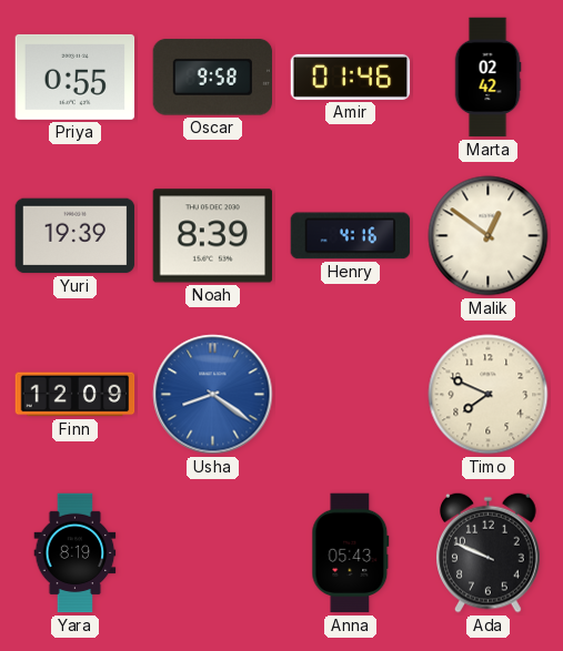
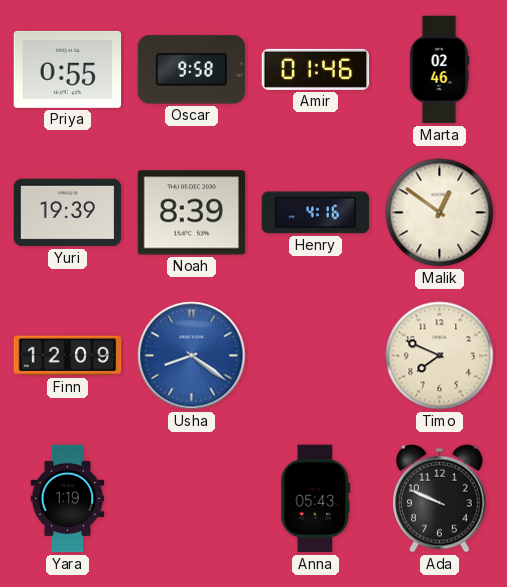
Marta: 02:42 -> 02:46 (439, 70)
Yara: 8:19 -> 1:19 (68, 499)
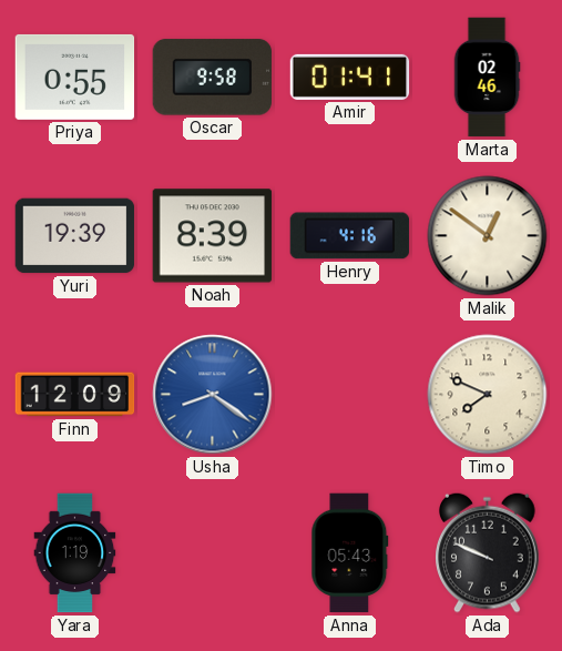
Amir: 01:46 -> 01:41 (350, 77)
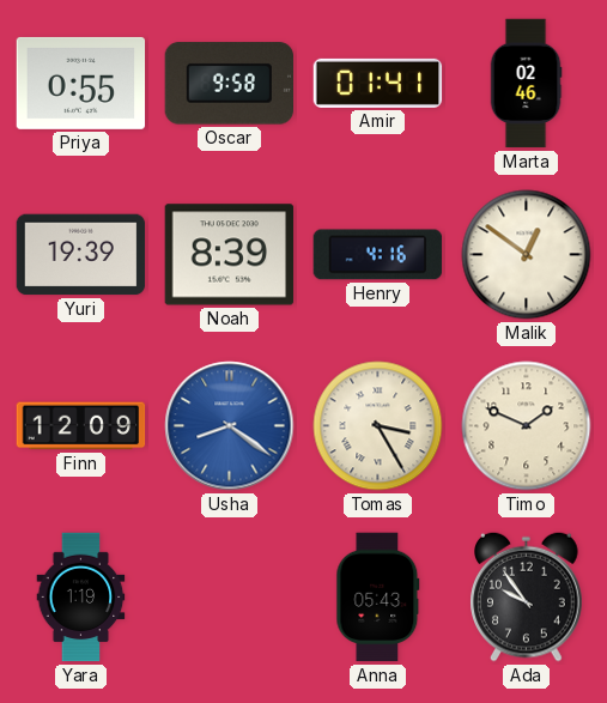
Tomas: none -> 3:25 (378, 426)
Timo: 7:49 -> 1:49 (527, 426)
Ada: 9:49 -> 9:54 (527, 596)
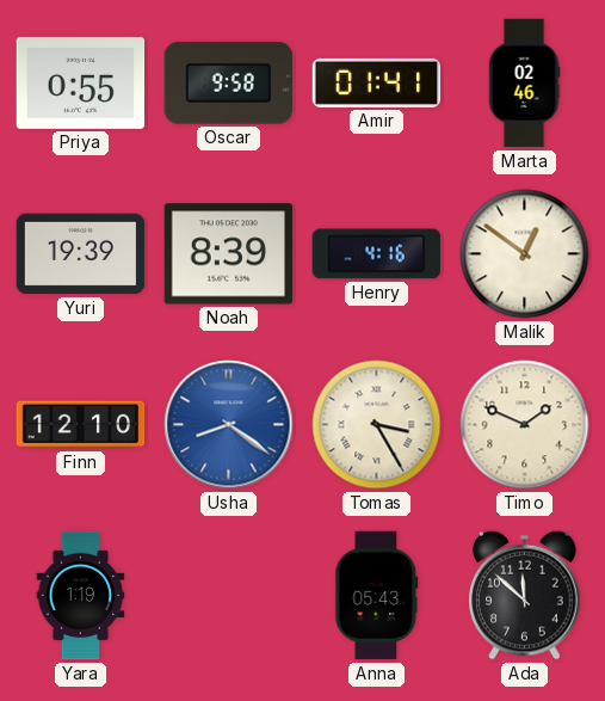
Finn: 12:09 -> 12:10 (81, 425)
Ada: 9:54 -> 11:52 (525, 595)
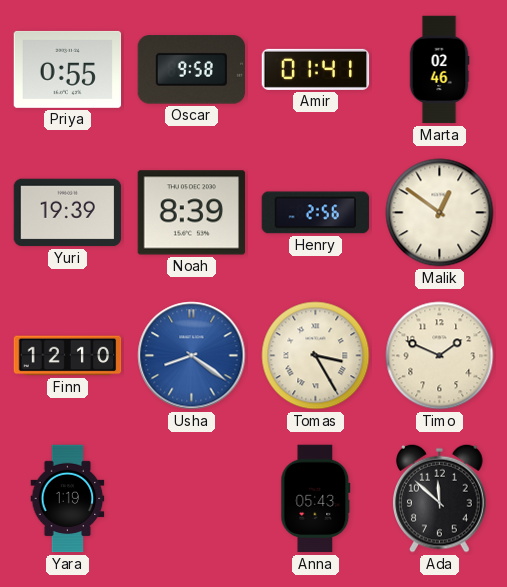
Henry: 4:16 -> 2:56 (316, 213)
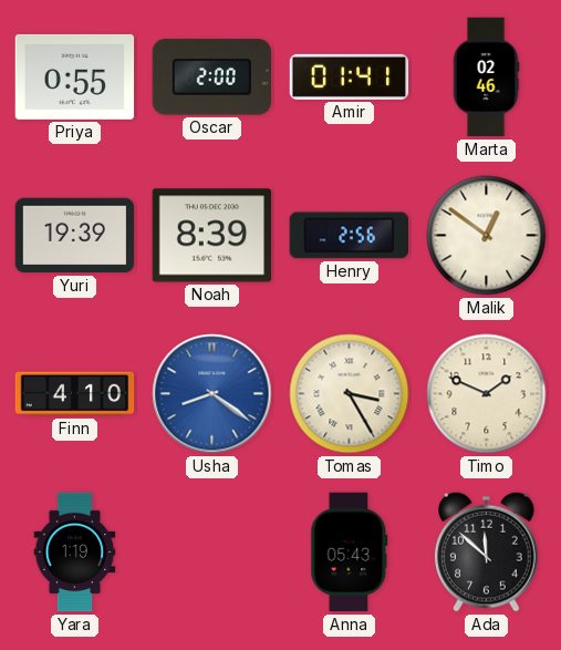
Oscar: 9:58 -> 2:00 (211, 78)
Finn: 12:10 -> 4:10 (75, 394)
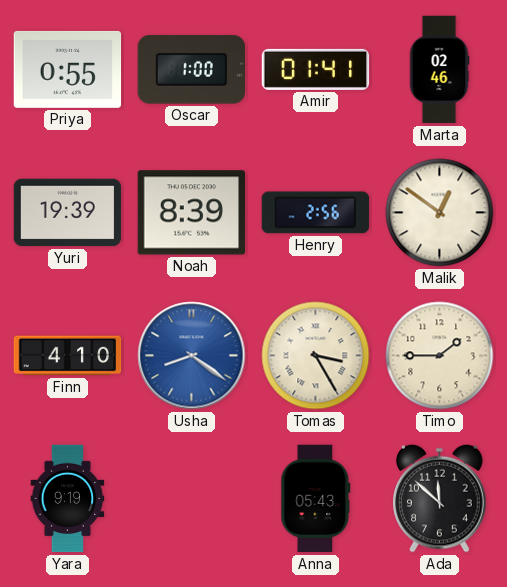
Oscar: 2:00 -> 1:00 (191, 70)
Timo: 1:49 -> 1:45 (440, 356)
Yara: 1:19 -> 9:19 (68, 499)
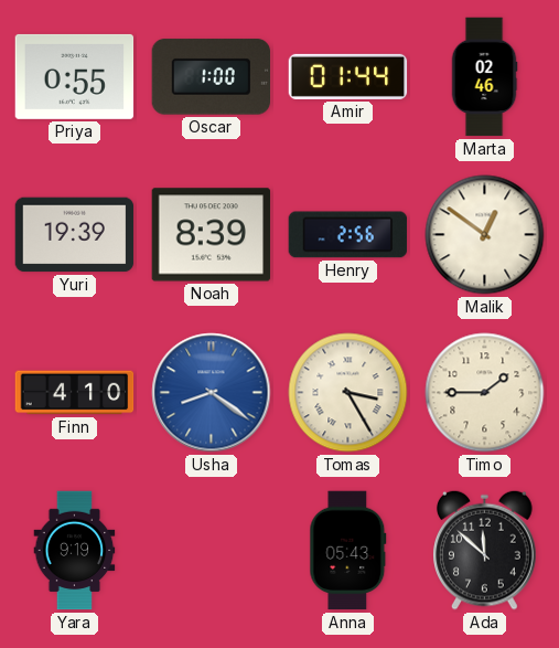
Amir: 01:41 -> 01:44 (348, 76)
